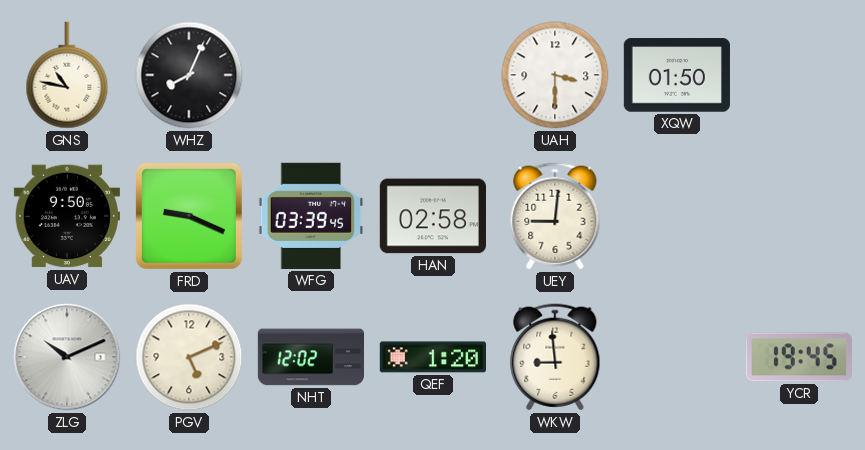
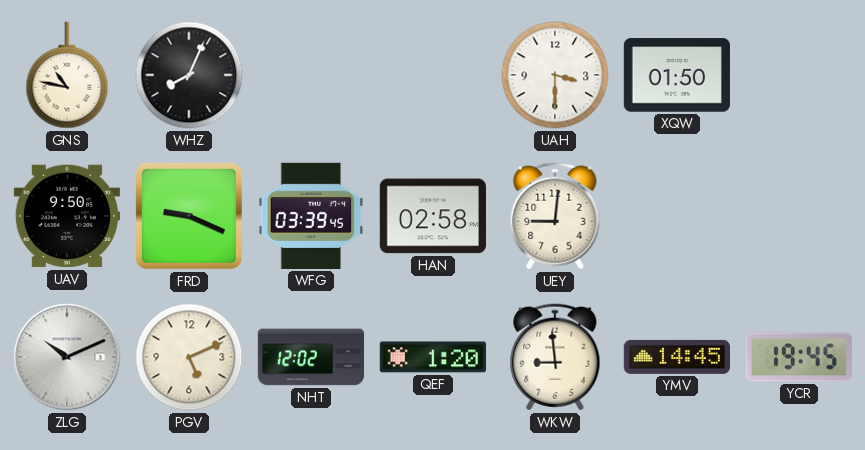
YMV: none -> 14:45 (676, 357)
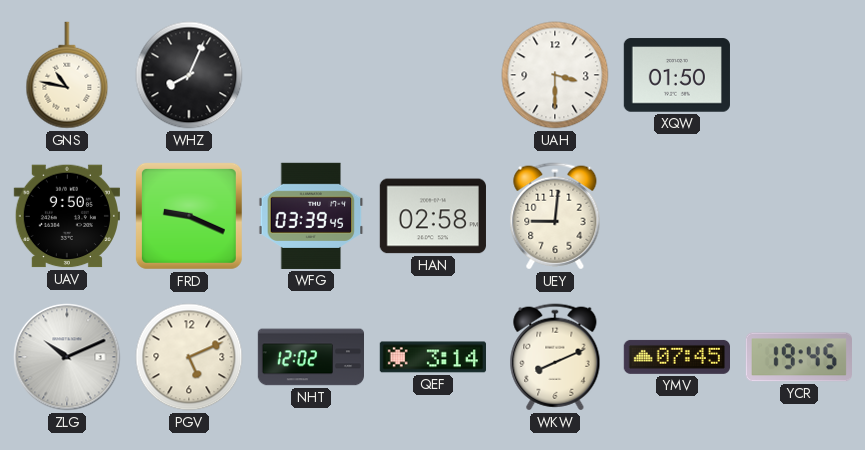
QEF: 1:20 -> 3:14 (432, 357)
WKW: 8:59 -> 8:11 (555, 357)
YMV: 14:45 -> 07:45 (676, 357)
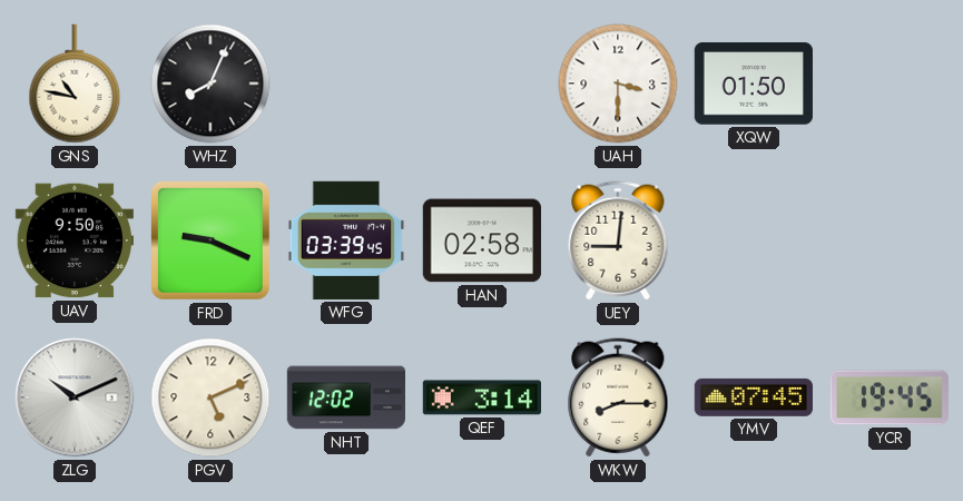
WKW: 8:11 -> 8:15 (618, 397)
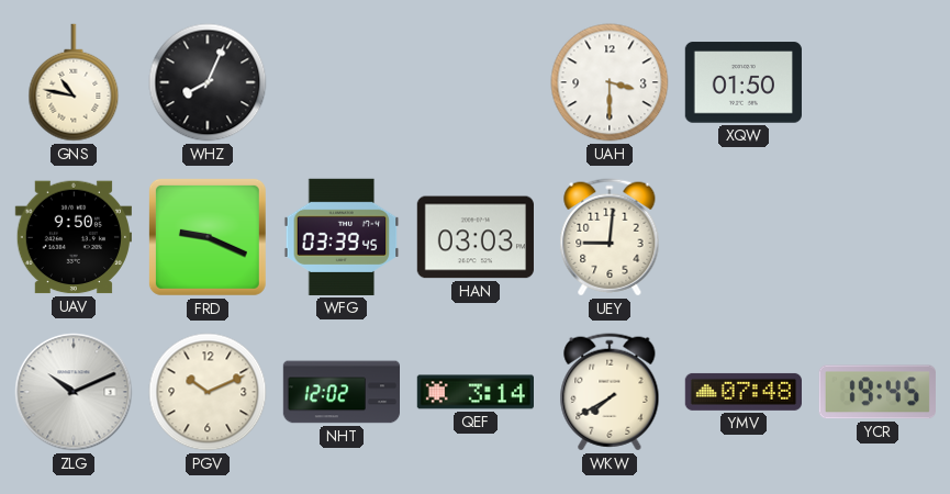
HAN: 02:58 -> 03:03 (476, 237)
PGV: 5:11 -> 10:11 (208, 392)
WKW: 8:15 -> 7:40 (610, 392)
YMV: 07:45 -> 07:48 (742, 392)
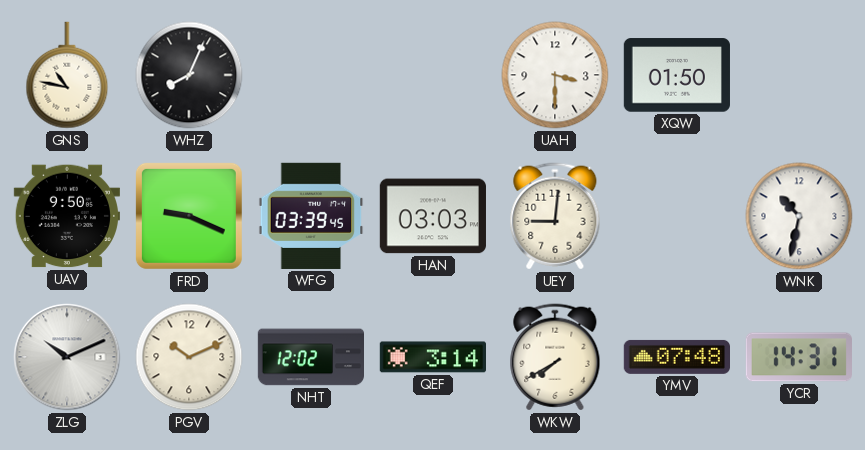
WNK: none -> 10:32 (799, 216)
YCR: 19:45 -> 14:31 (799, 357)
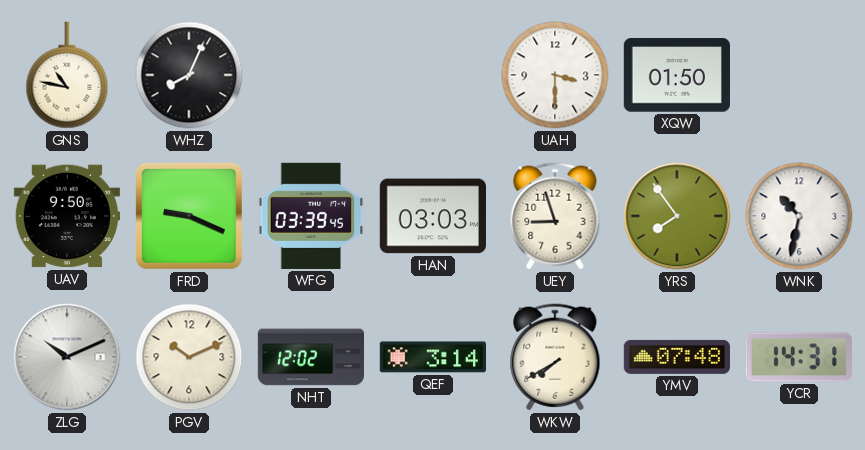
UEY: 9:01 -> 8:57 (555, 216)
YRS: none -> 7:54 (677, 216)
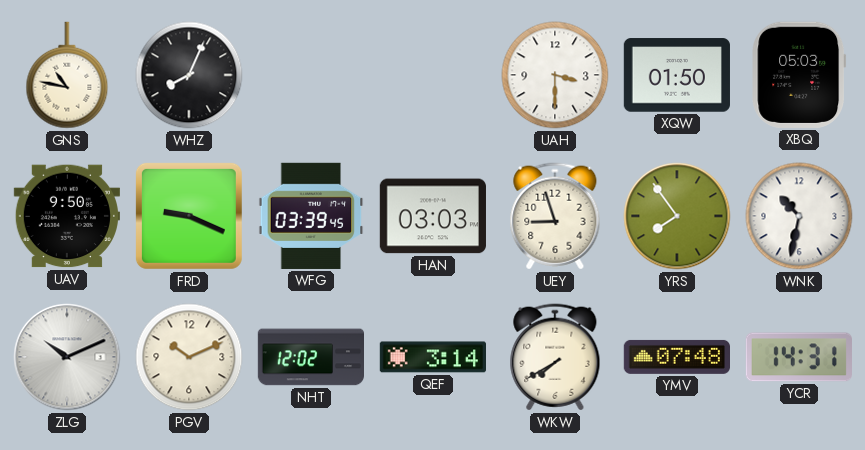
XBQ: none -> 05:03 (799, 75)
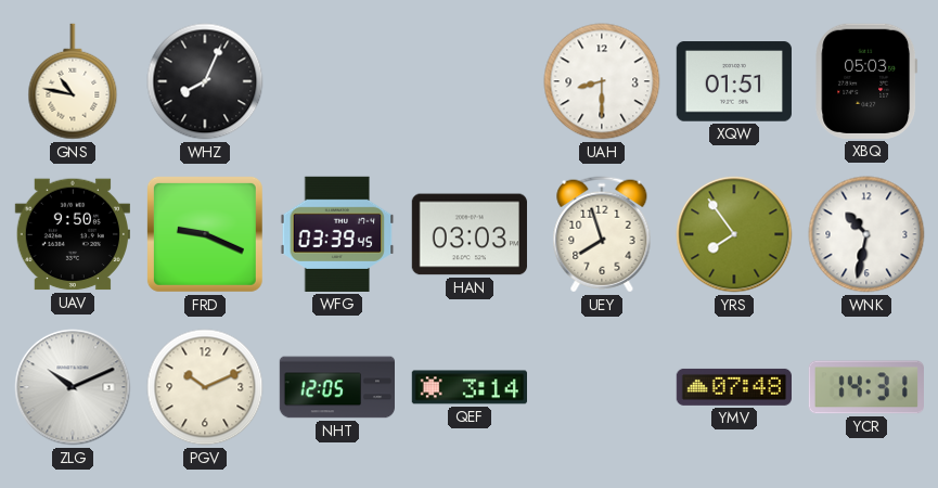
UAH: 3:30 -> 8:30 (602, 81)
XQW: 01:50 -> 01:51 (733, 81)
UEY: 8:57 -> 7:57 (602, 234)
NHT: 12:02 -> 12:05 (336, 387)
WKW: 7:40 -> none (555, 357)
